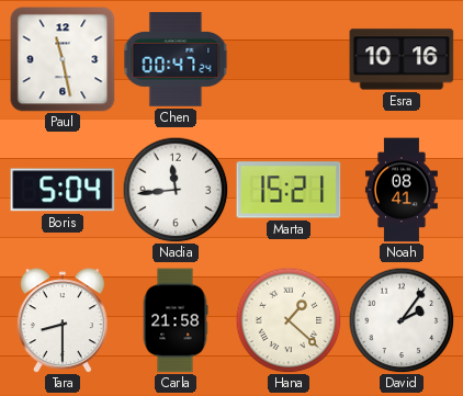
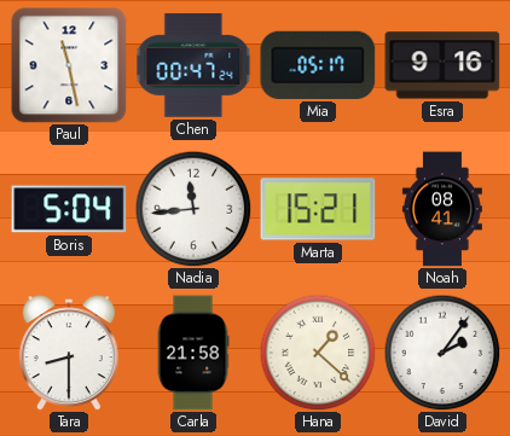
Mia: none -> 05:17 (318, 65)
Esra: 10:16 -> 9:16 (442, 65)
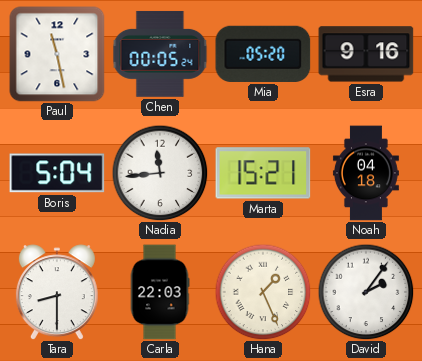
Chen: 00:47 -> 00:05 (160, 54)
Mia: 05:17 -> 05:20 (263, 54)
Noah: 08:41 -> 04:18 (366, 173)
Carla: 21:58 -> 22:03 (160, 292)
Hana: 1:22 -> 1:26 (263, 292)
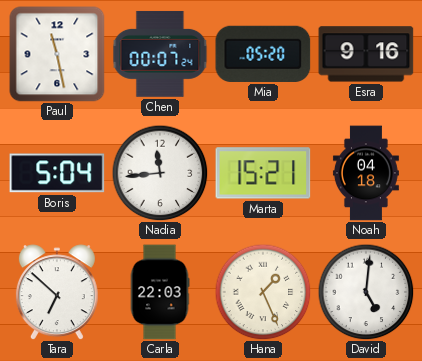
Chen: 00:05 -> 00:07 (160, 54)
Tara: 8:30 -> 6:52 (57, 292)
David: 2:06 -> 5:01 (366, 292)
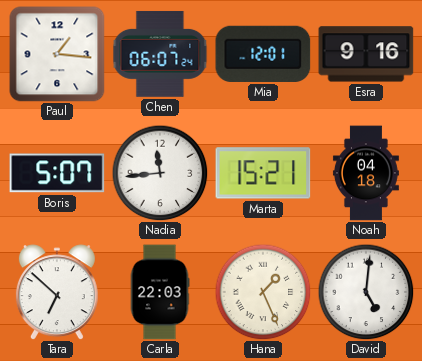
Paul: 11:28 -> 1:16 (57, 54)
Chen: 00:07 -> 06:07 (160, 54)
Mia: 05:20 -> 12:01 (263, 54)
Boris: 5:04 -> 5:07 (57, 173)
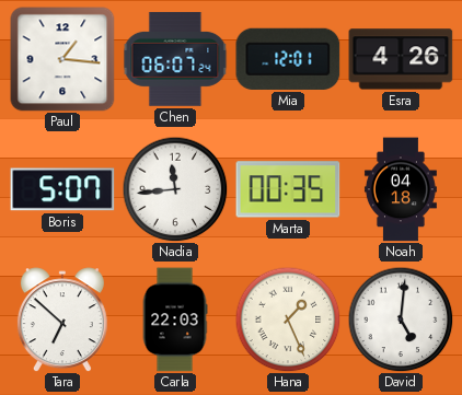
Esra: 9:16 -> 4:26 (401, 59)
Marta: 15:21 -> 00:35 (288, 189)
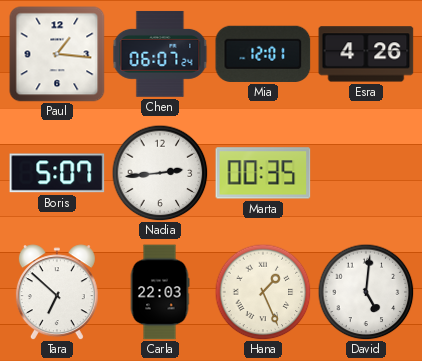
Nadia: 11:44 -> 2:44 (160, 173)
Noah: 04:18 -> none (401, 189)
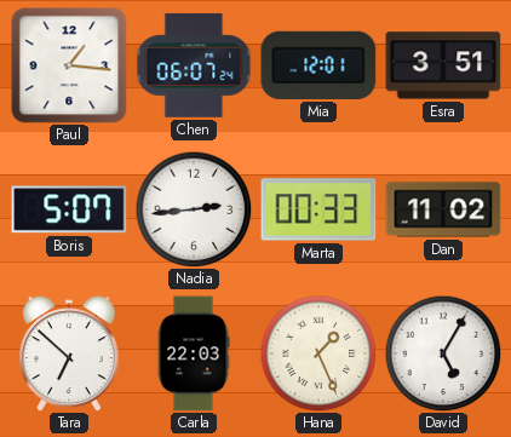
Esra: 4:26 -> 3:51 (443, 65)
Marta: 00:35 -> 00:33 (318, 209)
Dan: none -> 11:02 (443, 209)
David: 5:01 -> 5:05 (443, 353)
